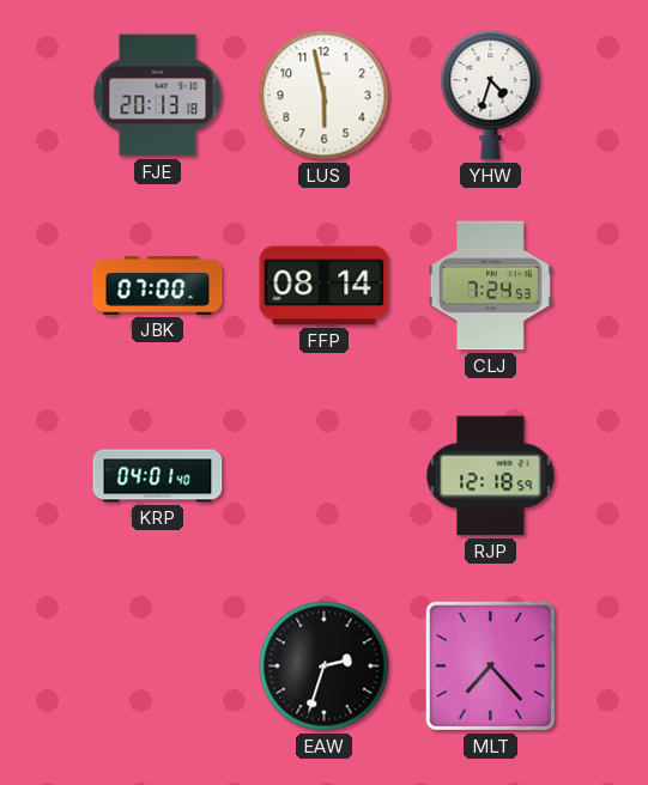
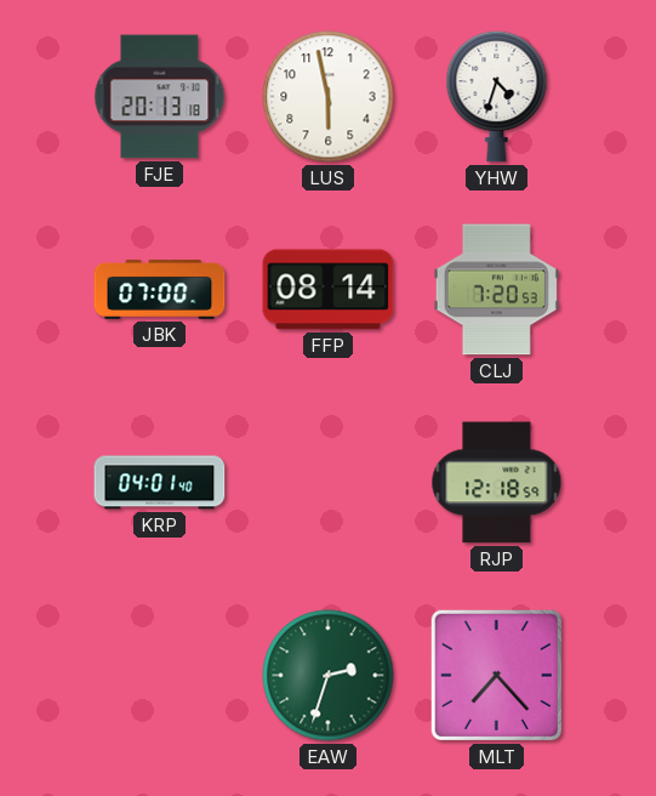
CLJ: 7:24 -> 7:20 (496, 290)
EAW dial: black -> green (329, 676)
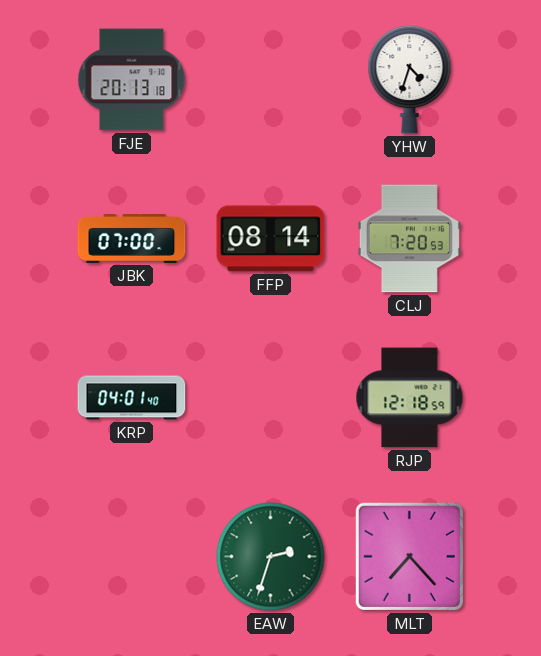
LUS: 5:58 -> none (329, 97)
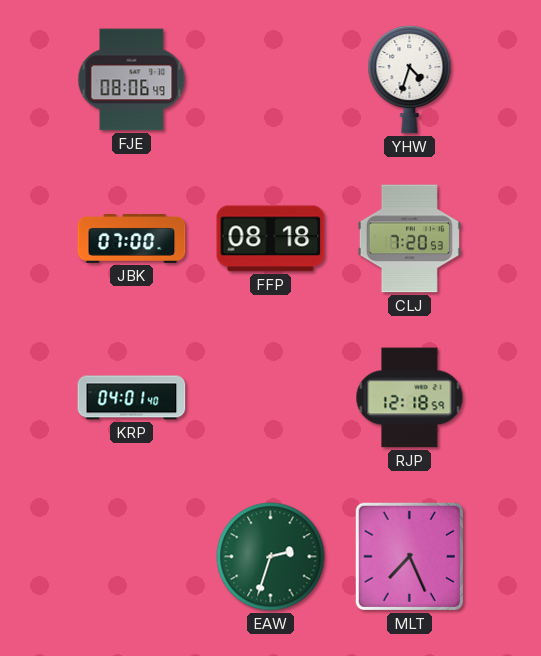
FJE: 20:13 -> 08:06 (132, 80)
FFP: 08:14 -> 08:18 (271, 239)
MLT: 7:23 -> 7:26 (409, 556)
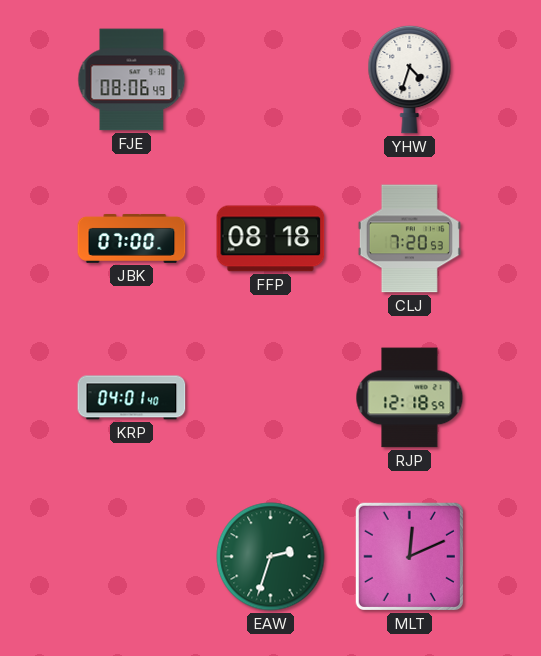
MLT: 7:26 -> 12:11 (409, 556)
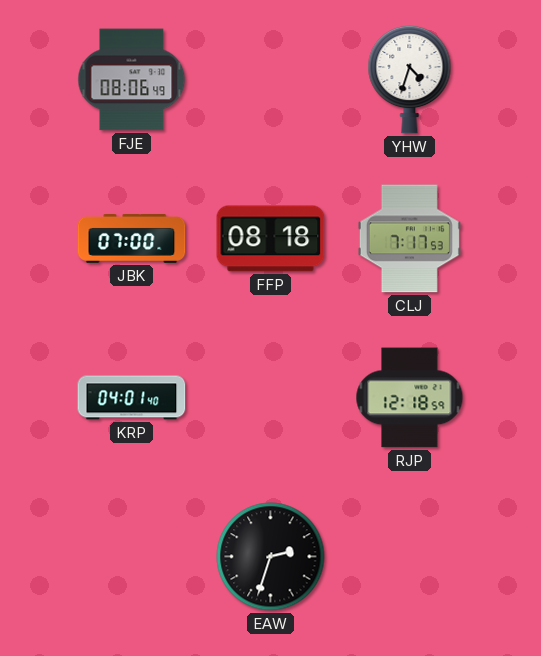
CLJ: 7:20 -> 7:17 (409, 239)
EAW dial: green -> black (271, 557)
MLT: 12:11 -> none (409, 556)
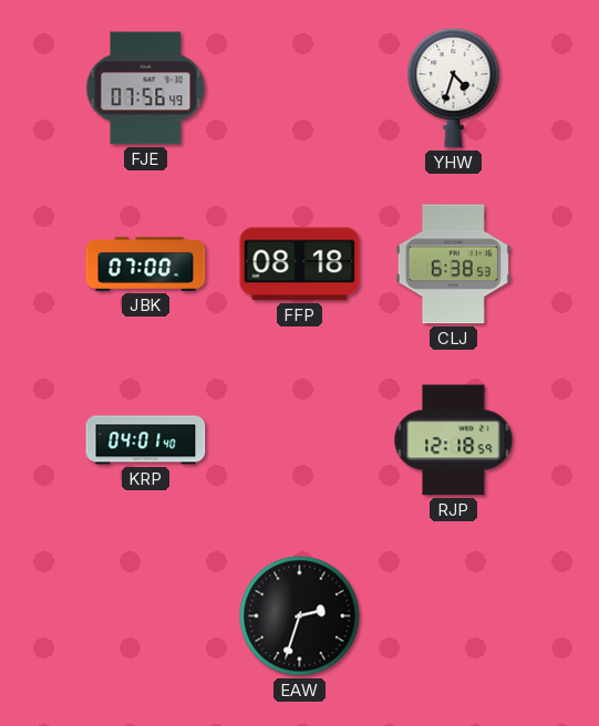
FJE: 08:06 -> 07:56 (146, 89)
CLJ: 7:17 -> 6:38 (453, 265)
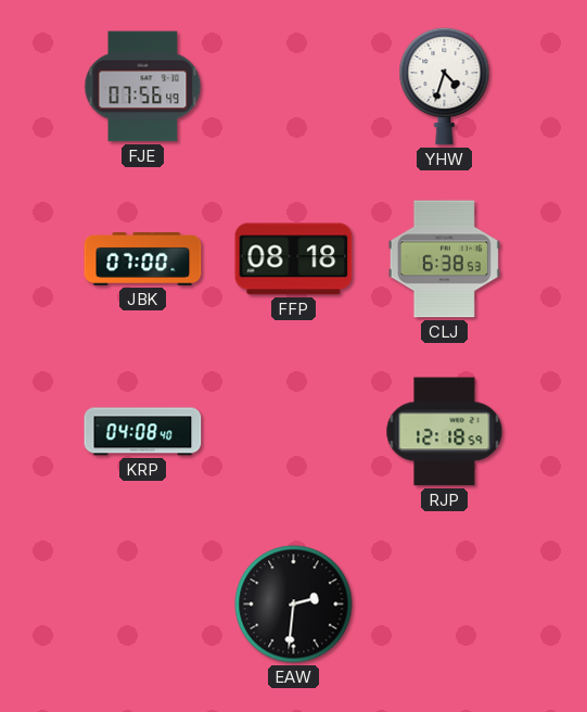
KRP: 04:01 -> 04:08 (143, 432)
EAW: 2:33 -> 2:31 (294, 605)
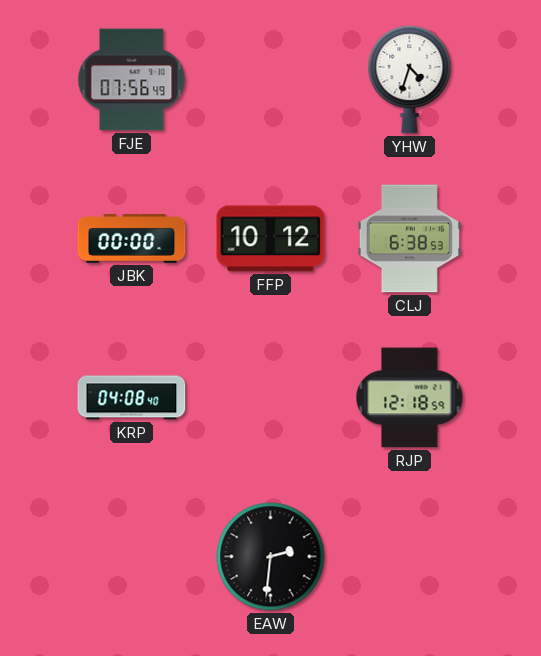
JBK: 07:00 -> 00:00 (132, 238)
FFP: 08:18 -> 10:12 (271, 239)
